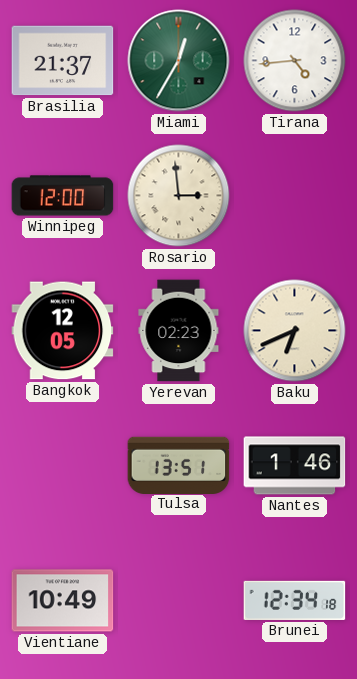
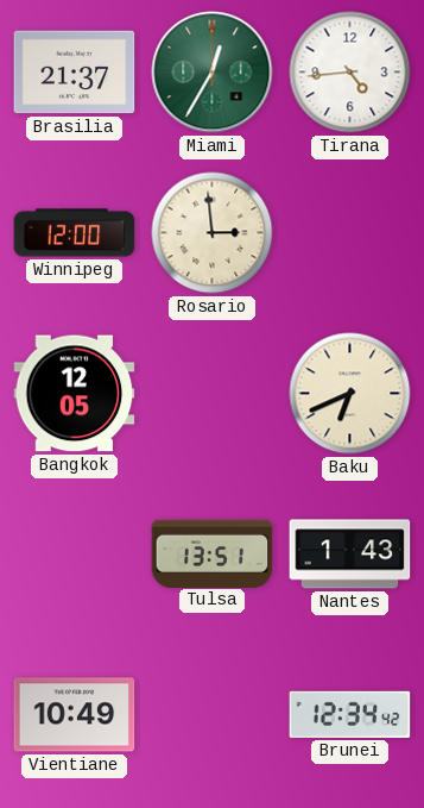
Yerevan: 02:23 -> none (179, 331)
Nantes: 1:46 -> 1:43 (350, 555)
Brunei: 12:34:18 -> 12:34:42 (350, 714)
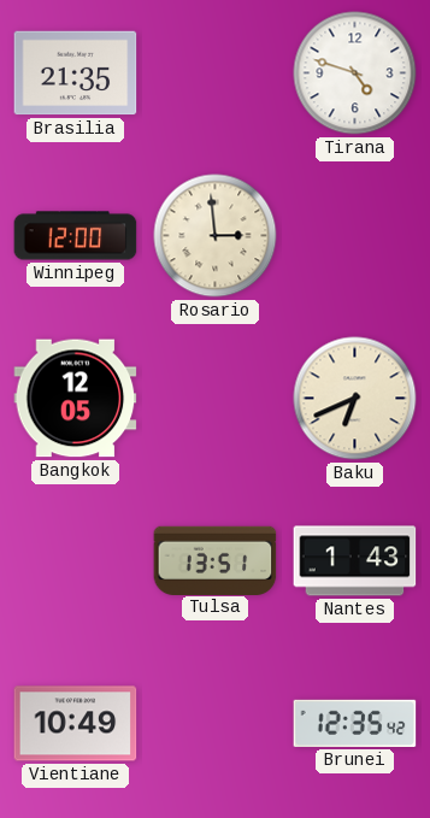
Brasilia: 21:37 -> 21:35 (76, 73)
Miami: 12:35 -> none (213, 73)
Tirana: 4:44 -> 4:48 (355, 73)
Brunei: 12:34 -> 12:35 (355, 723)
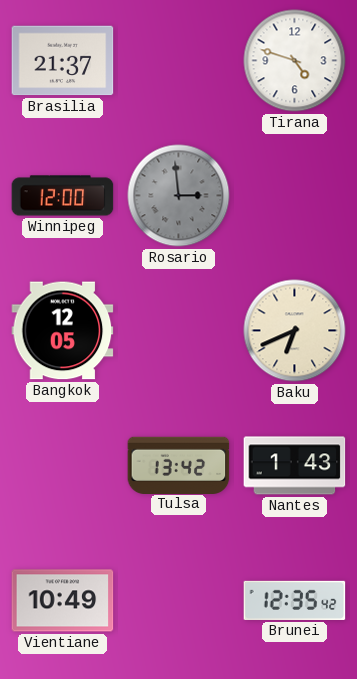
Brasilia: 21:35 -> 21:37 (63, 61)
Rosario dial: cream -> grey (179, 196)
Tulsa: 13:51 -> 13:42 (179, 465)
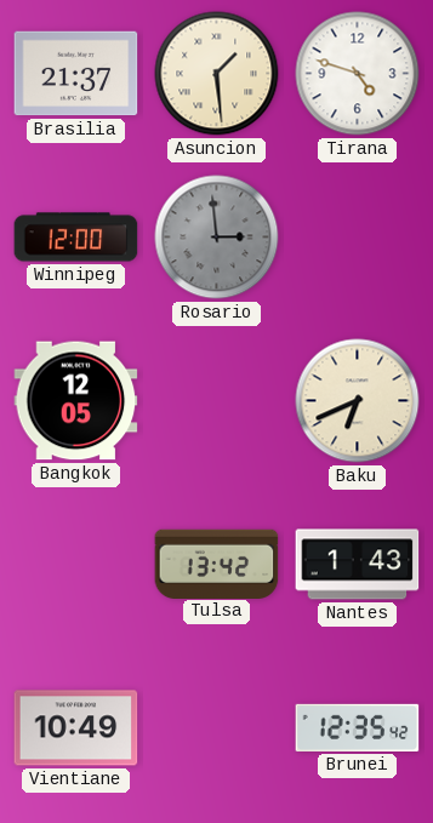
Asuncion: none -> 1:29 (217, 74)
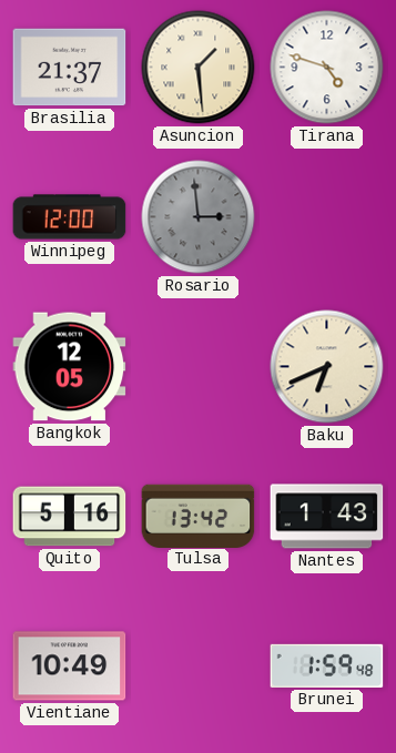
Quito: none -> 5:16 (70, 517)
Brunei: 12:35 -> 1:59 (327, 665)
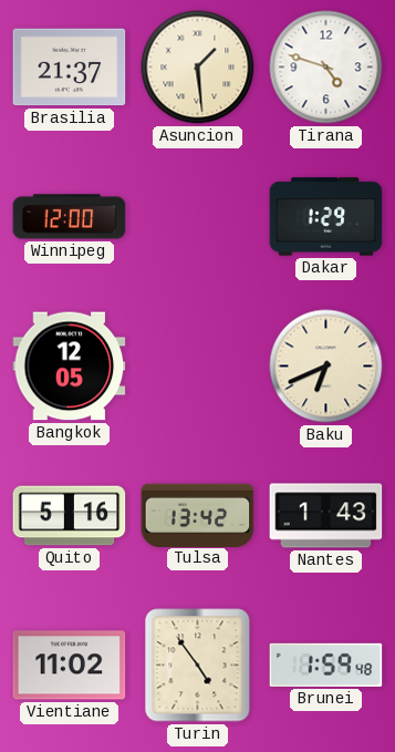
Rosario: 2:59 -> none (199, 217)
Dakar: none -> 1:29 (326, 217)
Vientiane: 10:49 -> 11:02 (70, 666)
Turin: none -> 4:54 (198, 666)
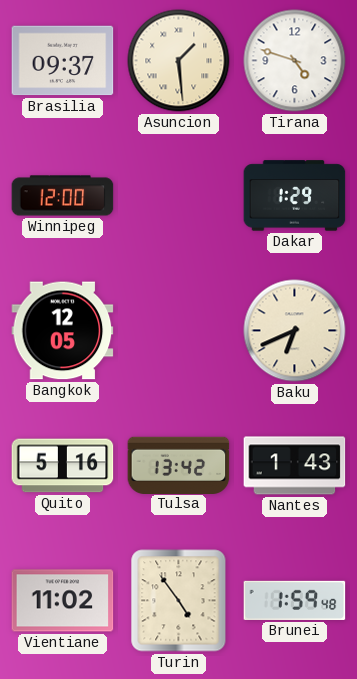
Brasilia: 21:37 -> 09:37 (63, 61)
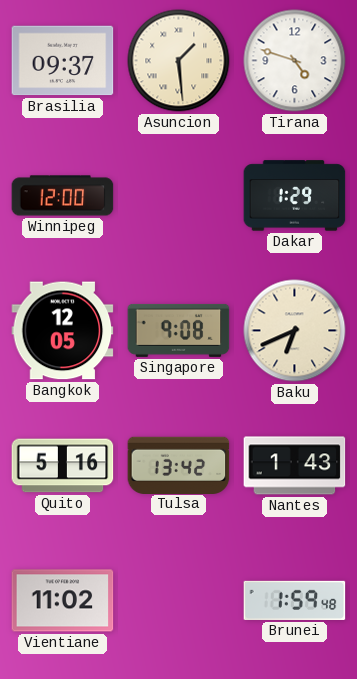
Singapore: none -> 9:08 (179, 330)
Turin: 4:54 -> none (179, 601)
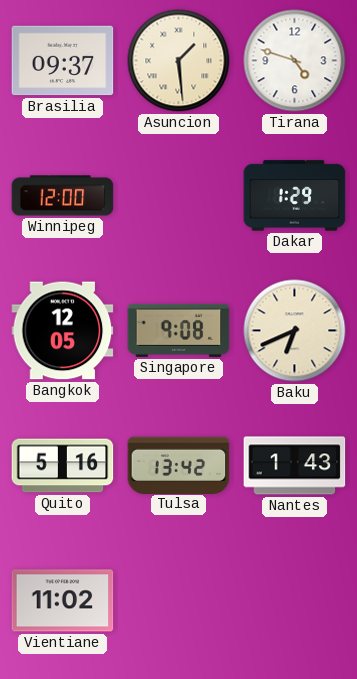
Brunei: 1:59 -> none (295, 600)
